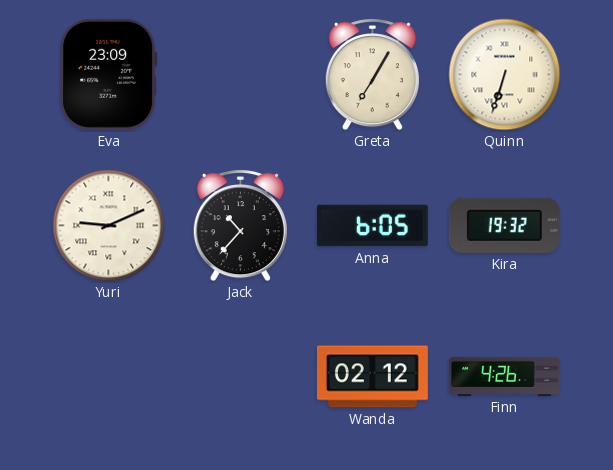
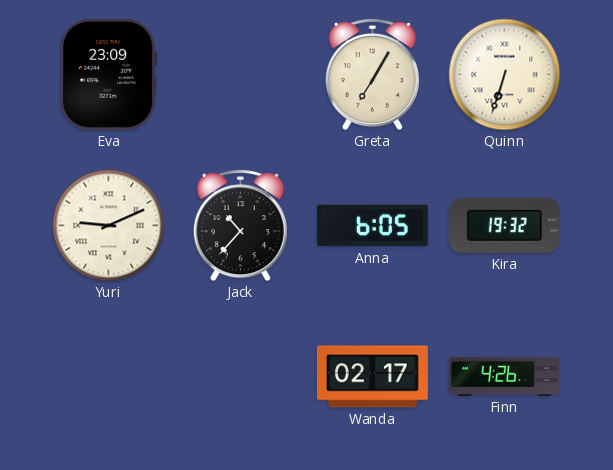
Wanda: 02:12 -> 02:17 (372, 377)
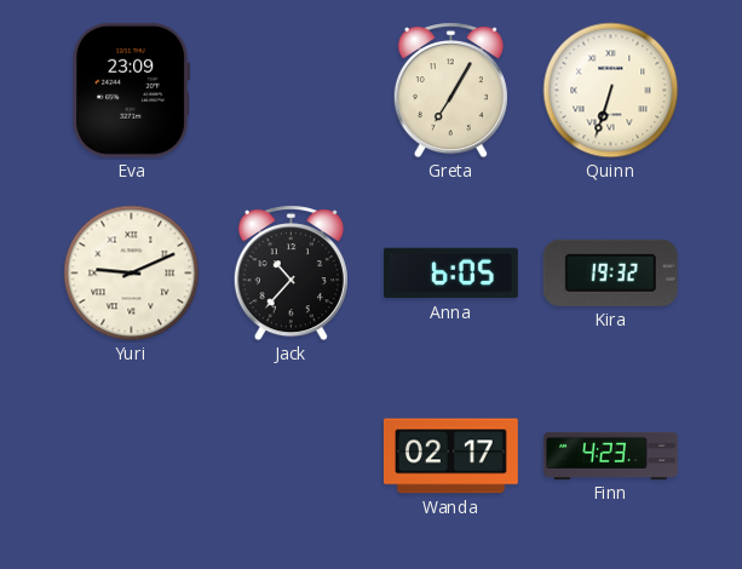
Finn: 4:26 -> 4:23 (611, 455)
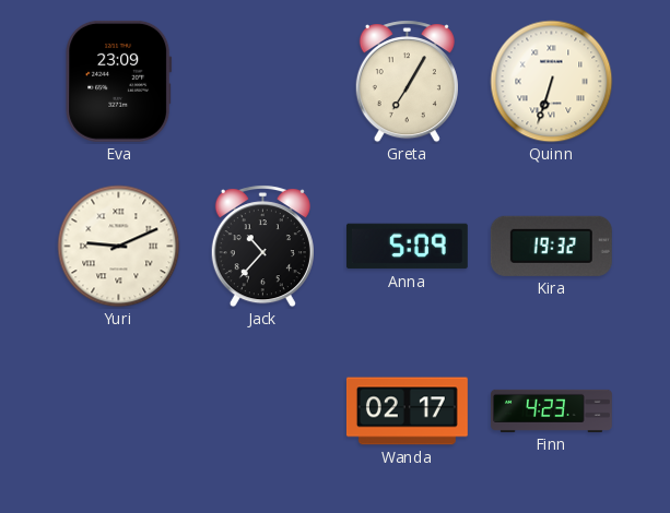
Anna: 6:05 -> 5:09 (407, 247)
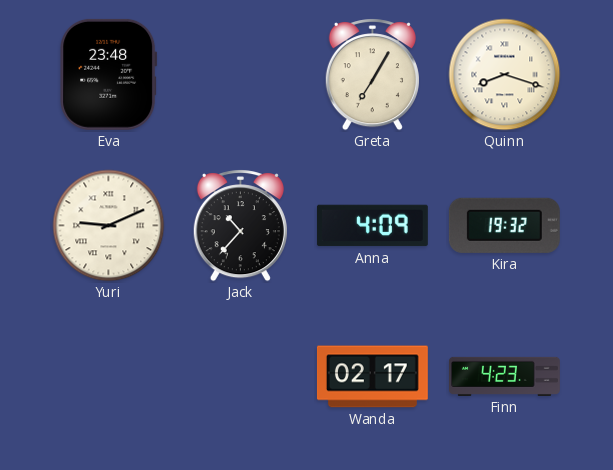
Eva: 23:09 -> 23:48 (109, 74)
Quinn: 6:33 -> 8:18 (505, 75)
Anna: 5:09 -> 4:09 (372, 226)
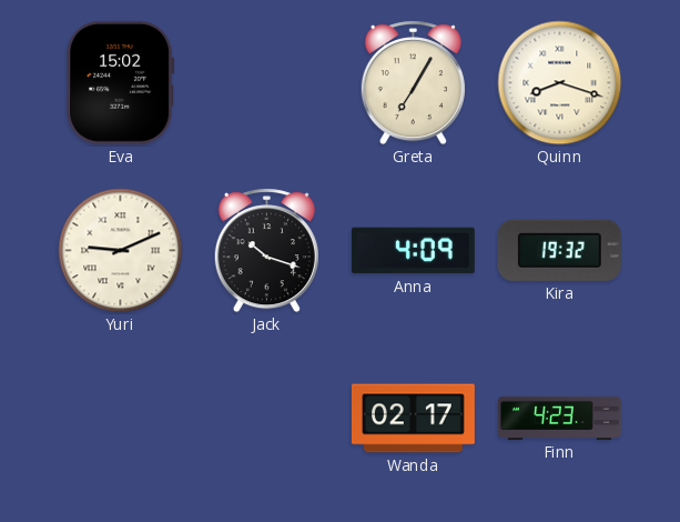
Eva: 23:48 -> 15:02 (121, 82)
Jack: 10:37 -> 10:18 (266, 251)
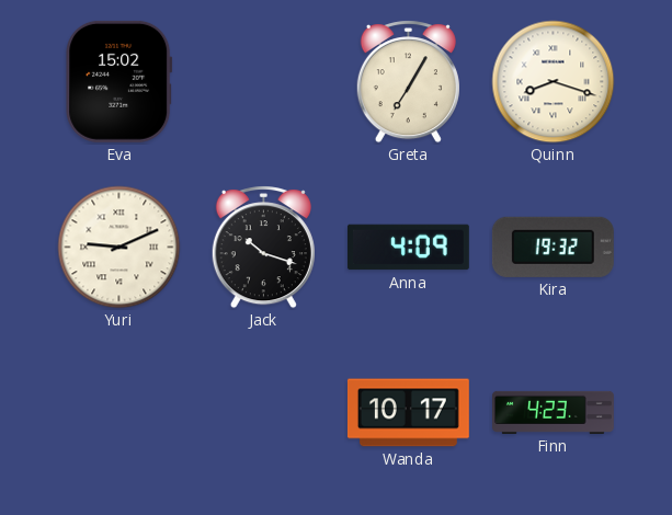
Wanda: 02:17 -> 10:17 (408, 413)
